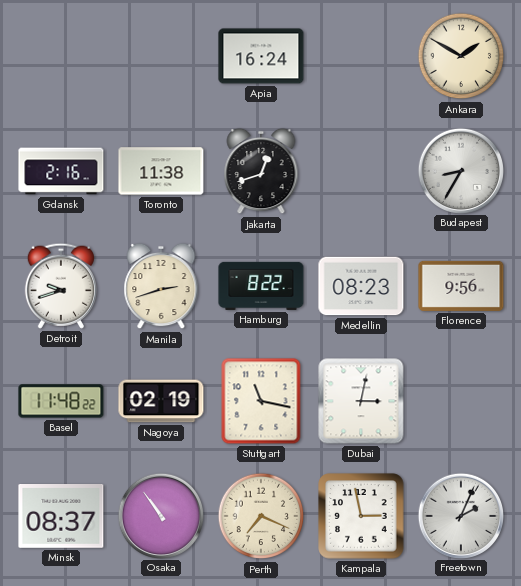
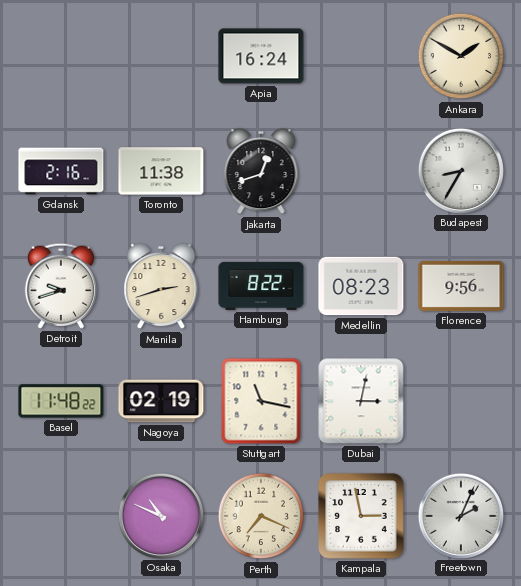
Minsk: 08:37 -> none (61, 517)
Osaka: 10:54 -> 10:49 (160, 515)
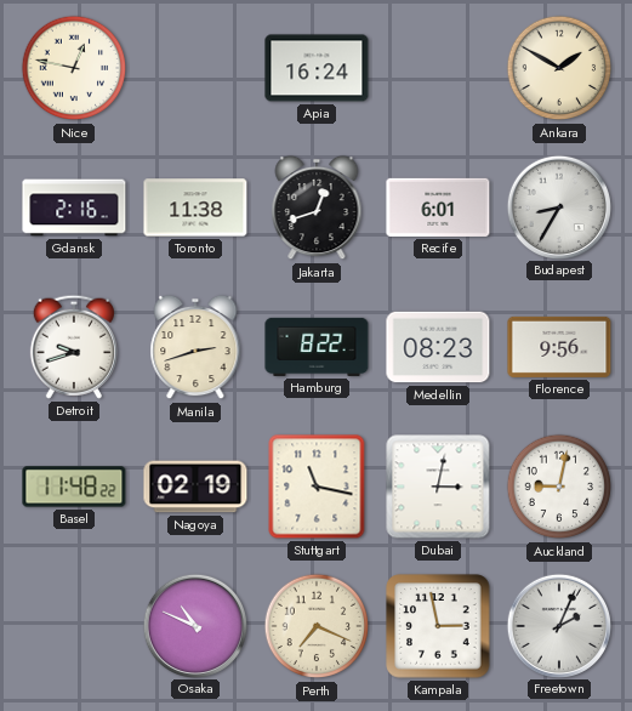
Nice: none -> 12:47 (74, 68)
Recife: none -> 6:01 (438, 207)
Auckland: none -> 9:02 (559, 487)
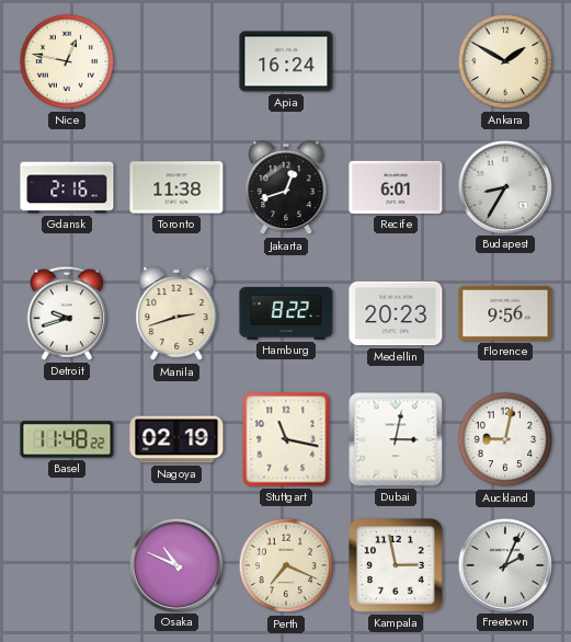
Medellin: 08:23 -> 20:23 (396, 313)
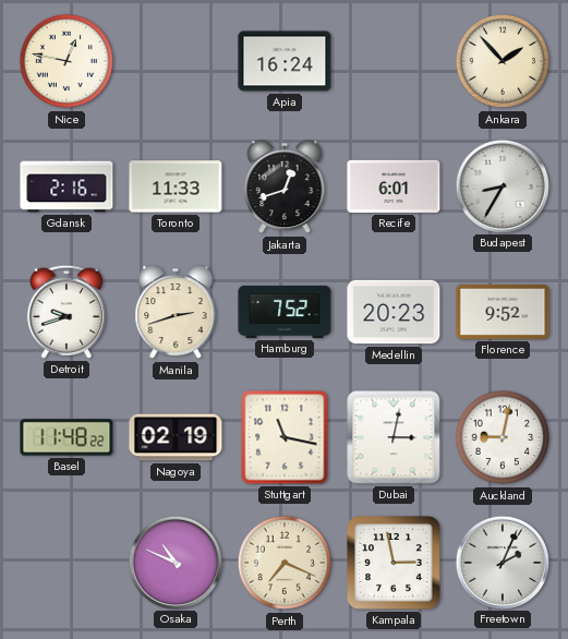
Ankara: 1:50 -> 1:53 (503, 61)
Toronto: 11:38 -> 11:33 (176, 186)
Hamburg: 8:22 -> 7:52 (285, 312)
Florence: 9:56 -> 9:52 (503, 312)
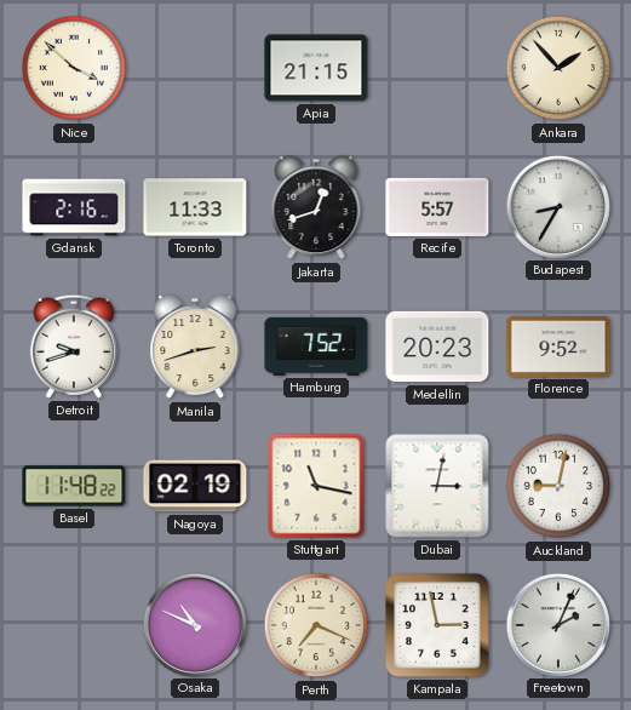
Nice: 12:47 -> 3:52 (74, 68)
Apia: 16:24 -> 21:15 (316, 68)
Recife: 6:01 -> 5:57 (437, 207)
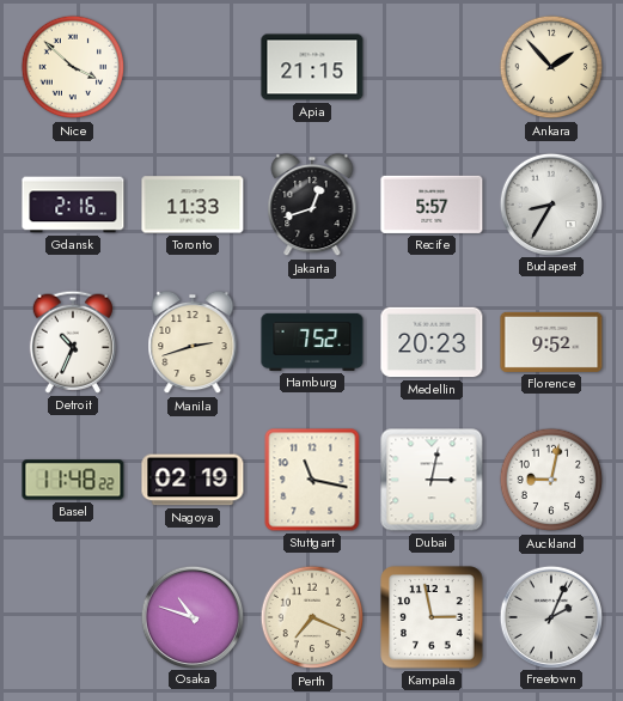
Detroit: 9:42 -> 10:34 (73, 342)
Osaka: 10:49 -> 10:48 (191, 616)
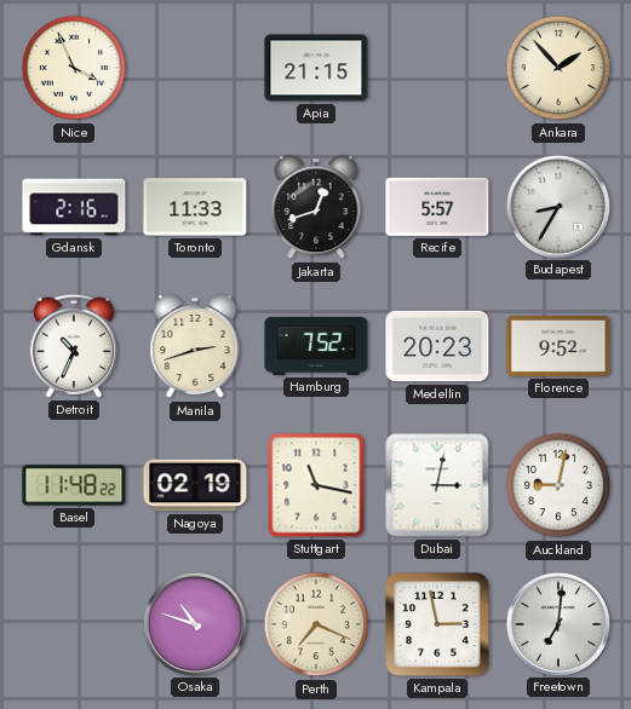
Nice: 3:52 -> 3:56 (74, 68)
Freetown: 2:04 -> 7:01 (557, 623)
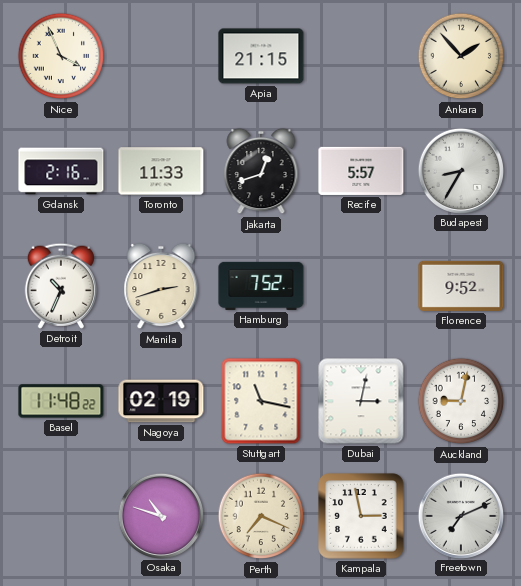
Medellin: 20:23 -> none (437, 346)
Freetown: 7:01 -> 7:11 (460, 515)
